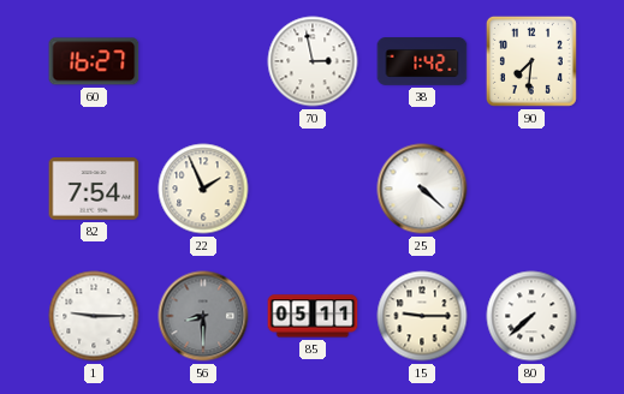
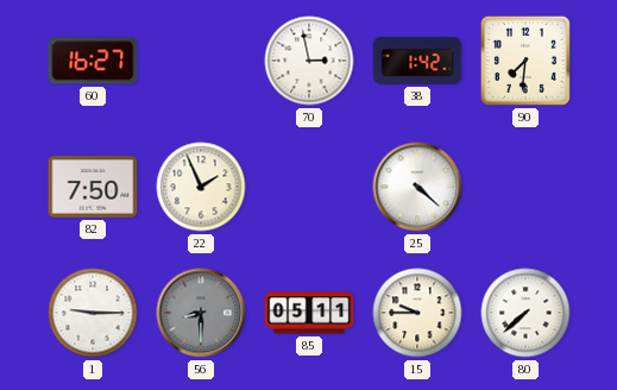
82: 7:54 -> 7:50 (93, 187)
15: 9:15 -> 9:45 (417, 313)
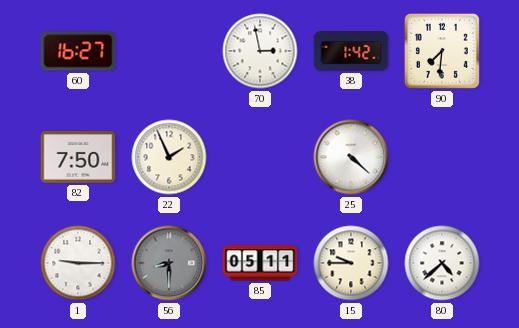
80: 7:38 -> 4:38 (442, 263)
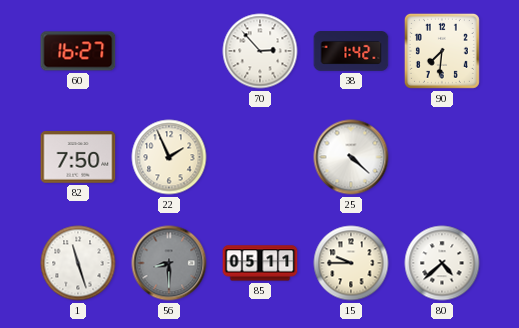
70: 2:58 -> 2:53 (260, 51)
1: 9:15 -> 11:27 (78, 263)
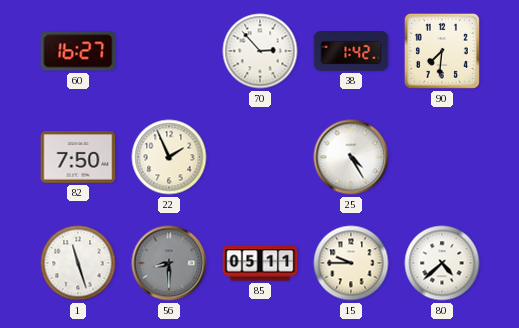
25: 4:22 -> 4:25 (351, 157)
